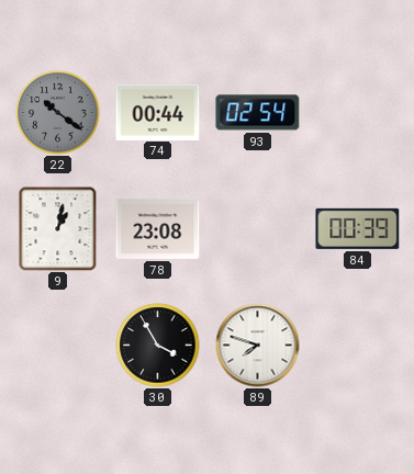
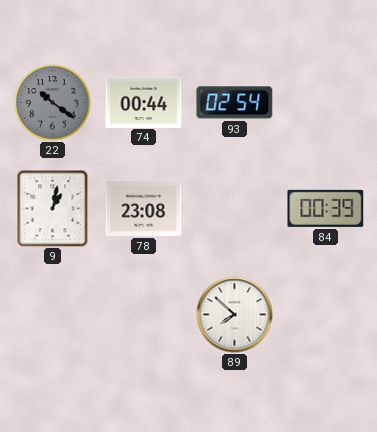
30: 3:55 -> none (158, 346)
89: 7:48 -> 7:52 (235, 315)
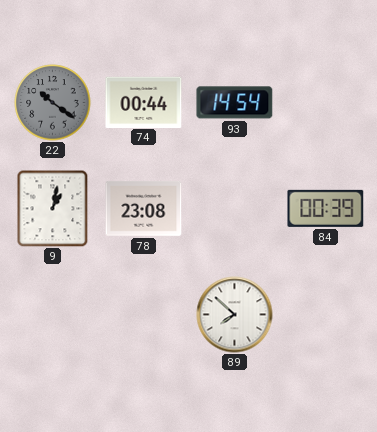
93: 02:54 -> 14:54 (235, 103)
